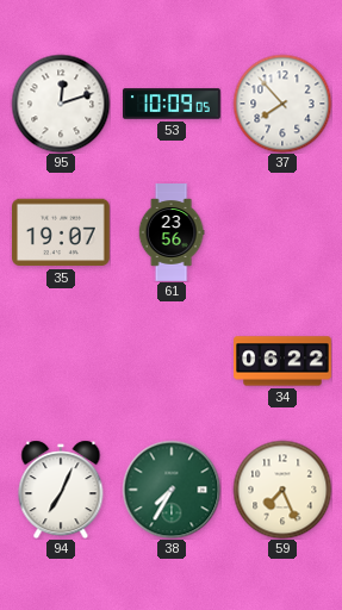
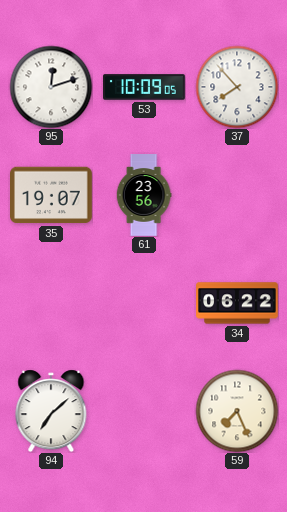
94: 7:04 -> 7:08 (51, 411)
38: 7:35 -> none (172, 490)
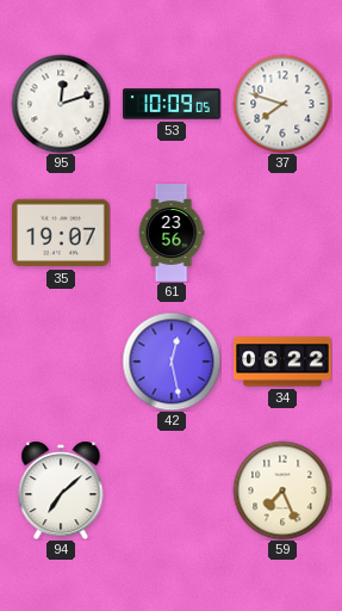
37: 7:53 -> 7:48 (282, 104)
42: none -> 12:28 (172, 362)
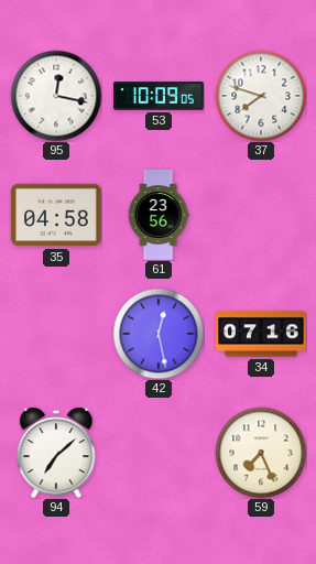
95: 12:12 -> 12:17 (56, 96)
35: 19:07 -> 04:58 (57, 215)
34: 06:22 -> 07:16 (261, 334)
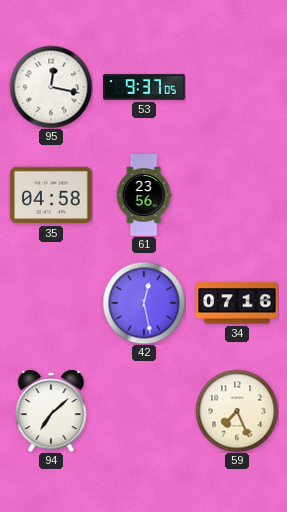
53: 10:09 -> 9:37 (144, 87)
37: 7:48 -> none (261, 96)
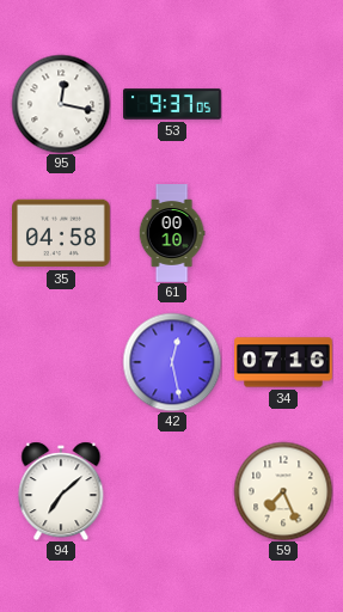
61: 23:56 -> 00:10 (172, 233)
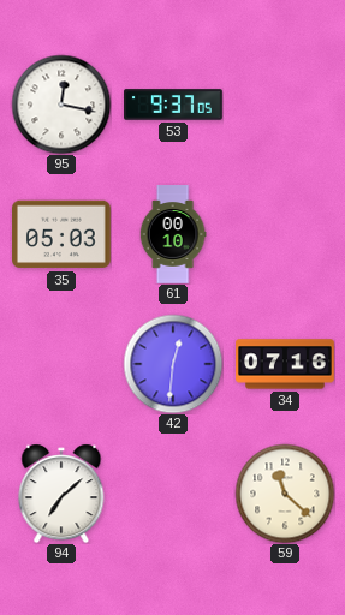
35: 04:58 -> 05:03 (63, 234)
42: 12:28 -> 12:31 (173, 364)
59: 7:26 -> 11:22 (285, 494)
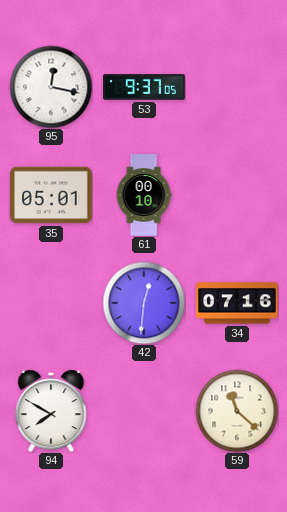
35: 05:03 -> 05:01 (52, 195)
94: 7:08 -> 7:50 (51, 411)
